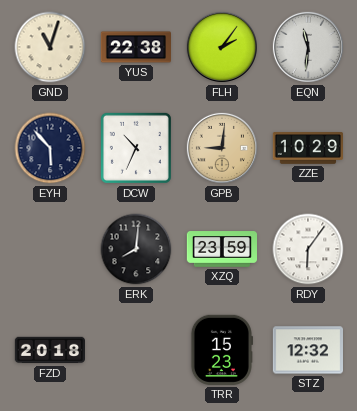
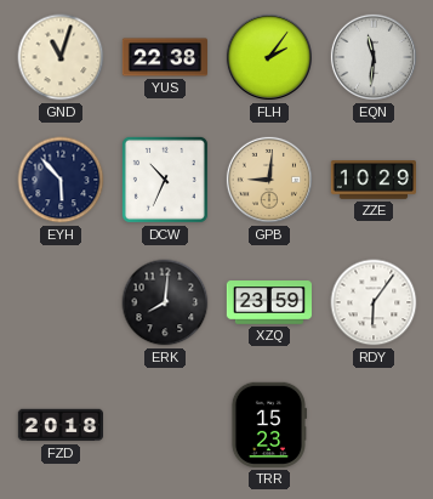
STZ: 12:32 -> none (307, 350)
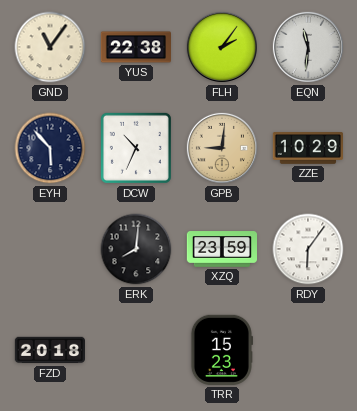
GND: 11:03 -> 11:06 (50, 47)
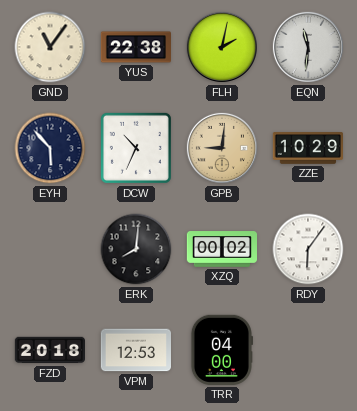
FLH: 2:06 -> 2:02 (222, 47)
XZQ: 23:59 -> 00:02 (222, 249)
VPM: none -> 12:53 (135, 350)
TRR: 15:23 -> 04:00 (221, 350)
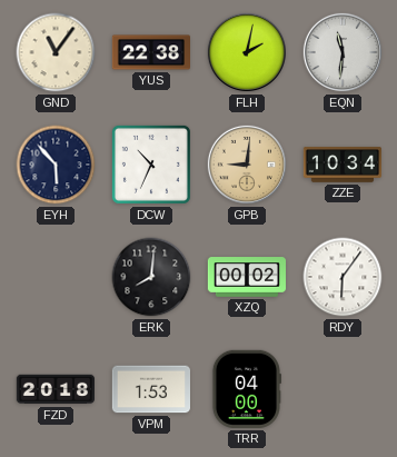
ZZE: 10:29 -> 10:34 (341, 165)
VPM: 12:53 -> 1:53 (150, 389)
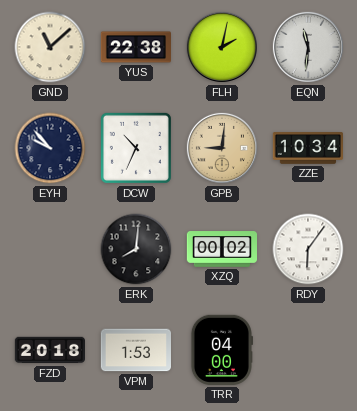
GND: 11:06 -> 11:08 (50, 47)
EYH: 5:53 -> 9:53 (50, 148)
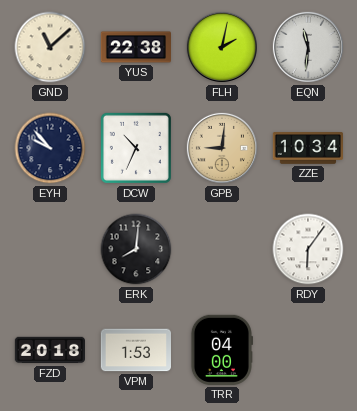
XZQ: 00:02 -> none (222, 249)
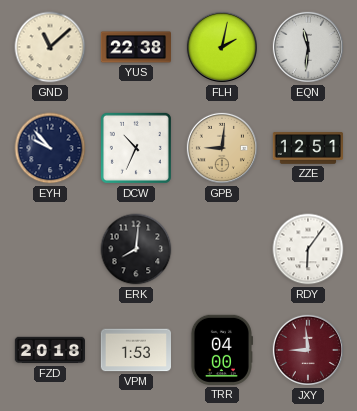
ZZE: 10:34 -> 12:51 (307, 148)
JXY: none -> 8:59 (308, 350)
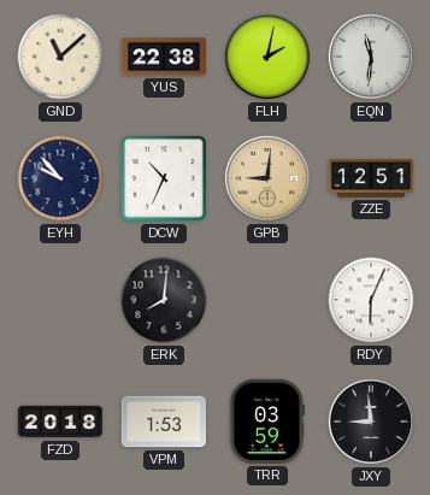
RDY: 6:06 -> 6:04 (371, 300)
TRR: 04:00 -> 03:59 (266, 422)
JXY dial: burgundy -> black (371, 422)
